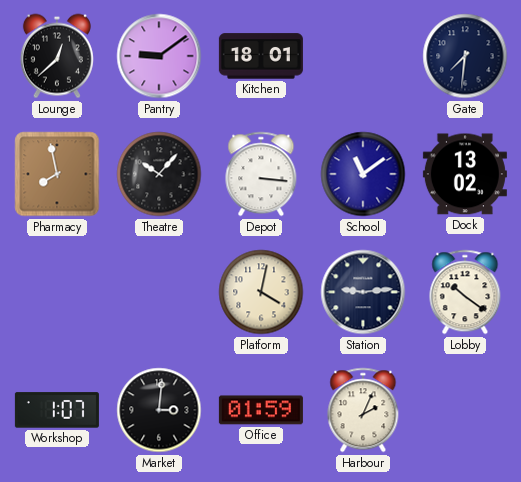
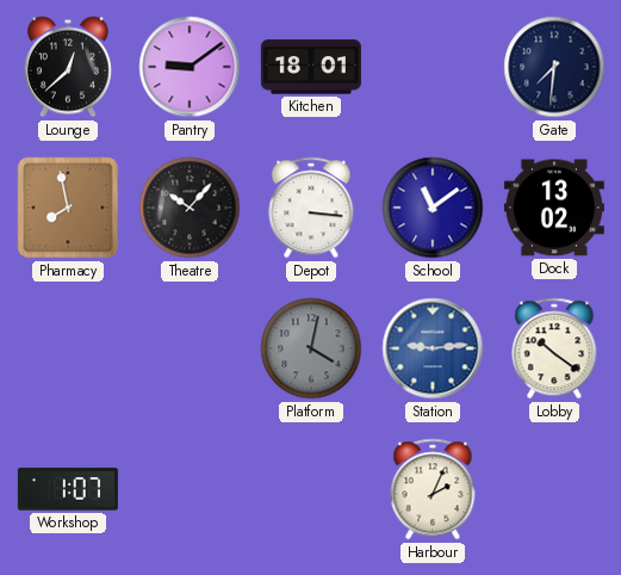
Platform dial: cream -> grey (311, 348)
Station dial: navy -> blue (433, 348)
Market: 3:01 -> none (159, 410)
Office: 01:59 -> none (261, 410)
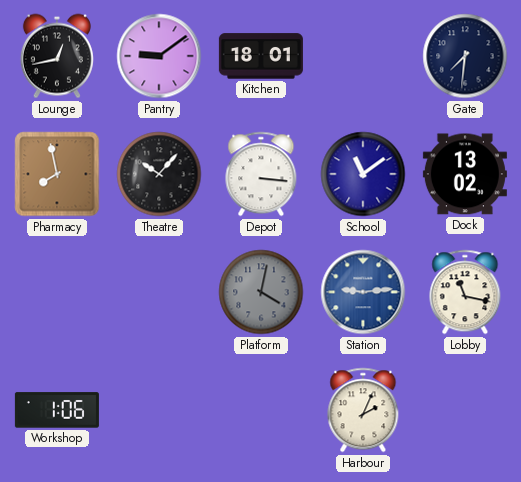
Lounge: 12:38 -> 12:43 (57, 56)
Lobby: 10:21 -> 11:17 (465, 292)
Workshop: 1:07 -> 1:06 (57, 410)
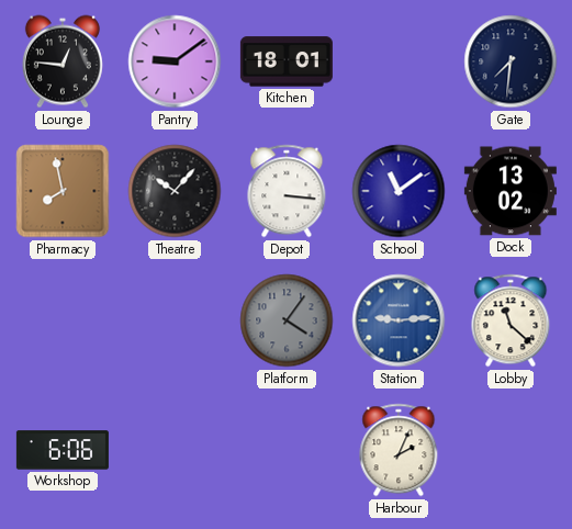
Lounge: 12:43 -> 12:46 (63, 61)
Platform: 4:02 -> 4:06 (287, 320)
Lobby: 11:17 -> 11:22 (511, 320)
Workshop: 1:06 -> 6:06 (63, 450)
